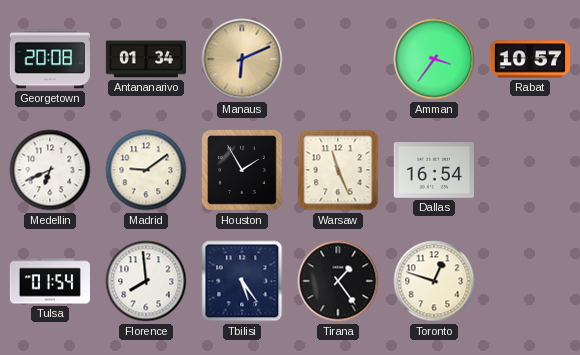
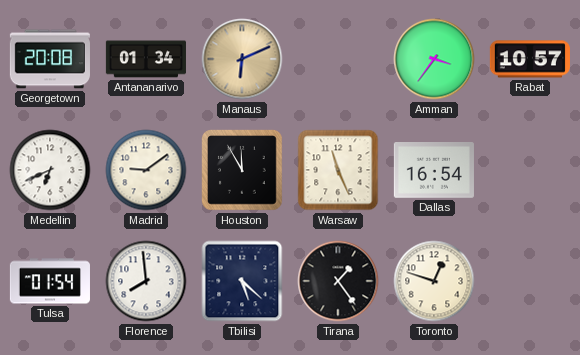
Houston: 1:55 -> 11:55 (243, 171)
Tbilisi: 5:24 -> 5:22 (242, 281)
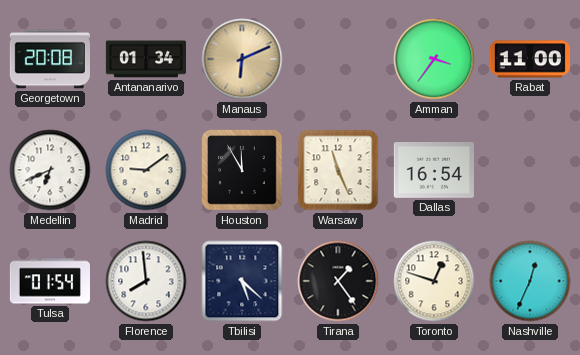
Rabat: 10:57 -> 11:00 (530, 59)
Nashville: none -> 12:34 (530, 281)
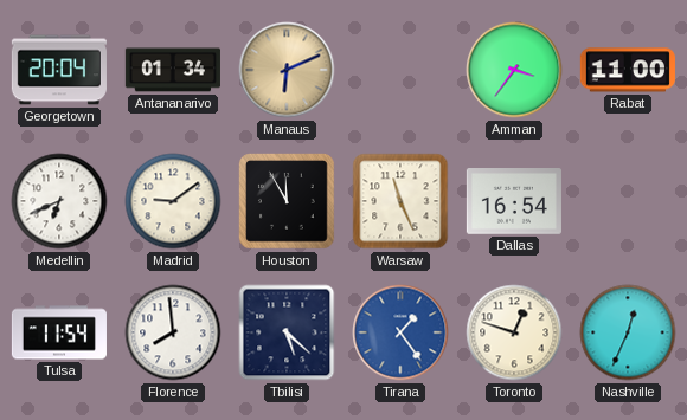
Georgetown: 20:08 -> 20:04 (59, 70)
Tulsa: 01:54 -> 11:54 (59, 332)
Tirana dial: black -> blue (400, 332)
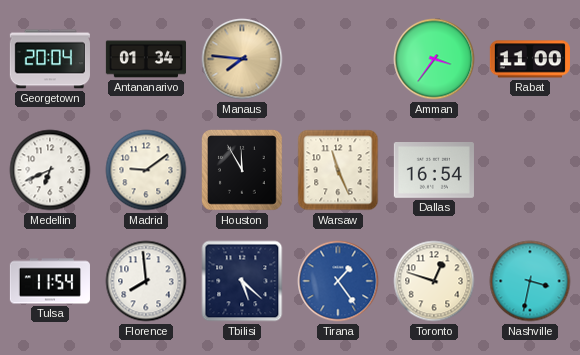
Manaus: 6:11 -> 7:46 (242, 59)
Nashville: 12:34 -> 3:32 (530, 281)
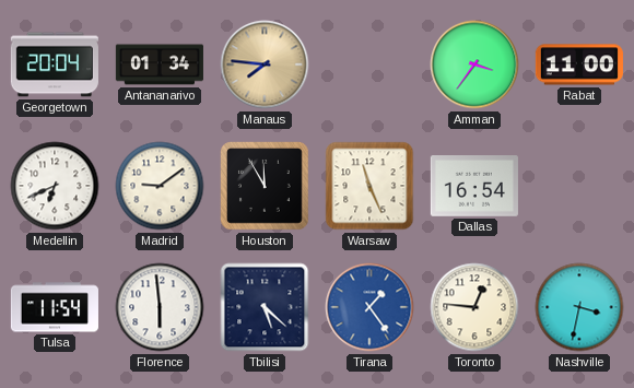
Florence: 7:59 -> 5:59 (160, 307)
Toronto: 12:48 -> 12:46 (474, 307)
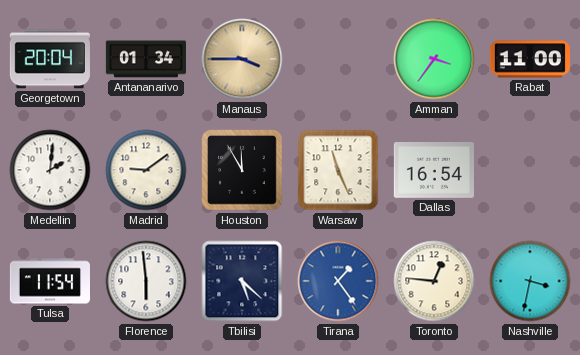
Manaus: 7:46 -> 3:45 (242, 59)
Medellin: 6:41 -> 2:01 (50, 170)
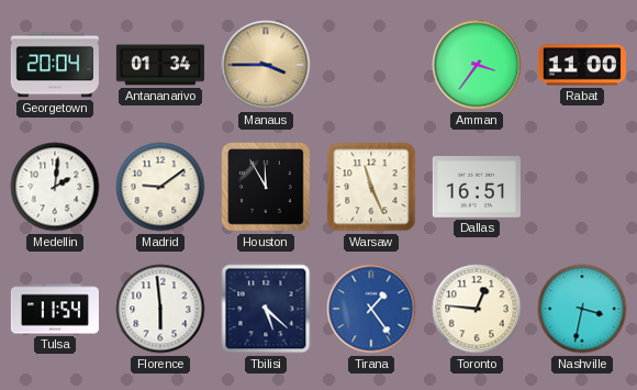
Dallas: 16:54 -> 16:51 (477, 188)
